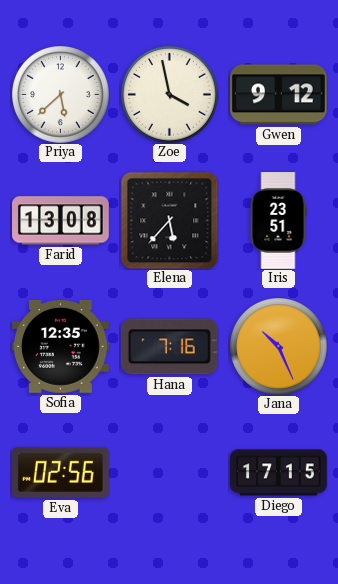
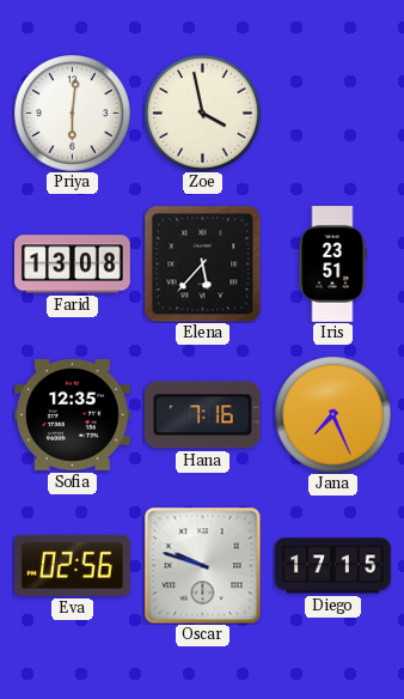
Priya: 5:38 -> 6:01 (73, 114)
Gwen: 9:12 -> none (279, 95)
Jana: 10:26 -> 7:26 (333, 415)
Oscar: none -> 9:48 (202, 565)
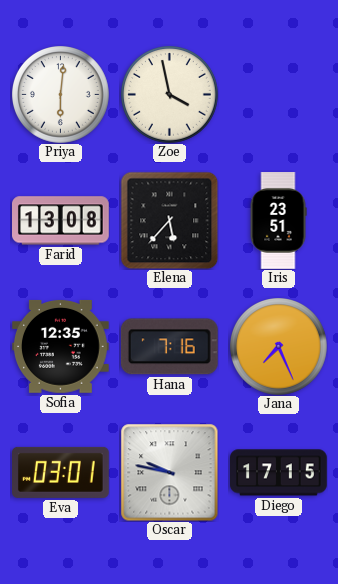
Eva: 02:56 -> 03:01 (61, 472)
Oscar: 9:48 -> 9:47 (169, 472)
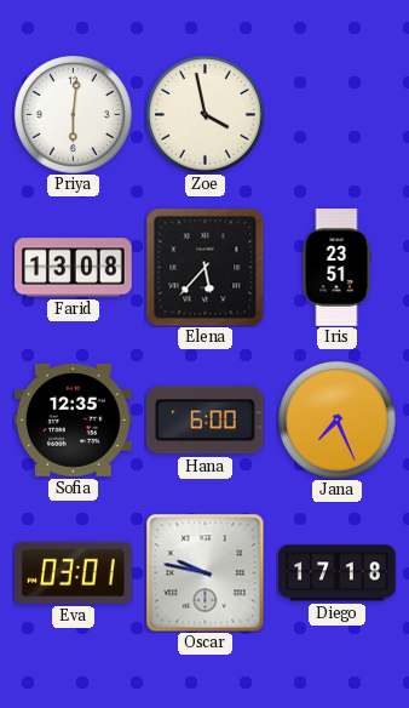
Hana: 7:16 -> 6:00 (204, 421)
Diego: 17:15 -> 17:18 (338, 573)
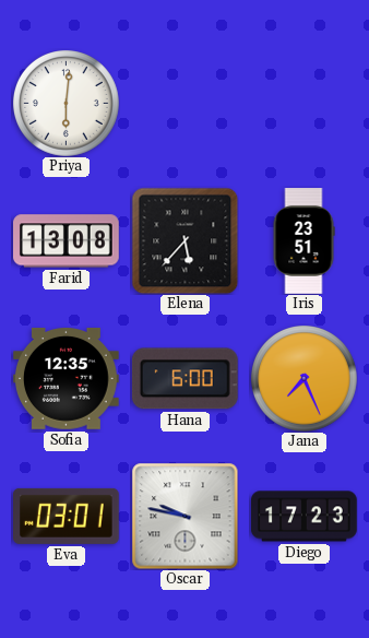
Zoe: 3:58 -> none (206, 115)
Diego: 17:18 -> 17:23 (305, 517)
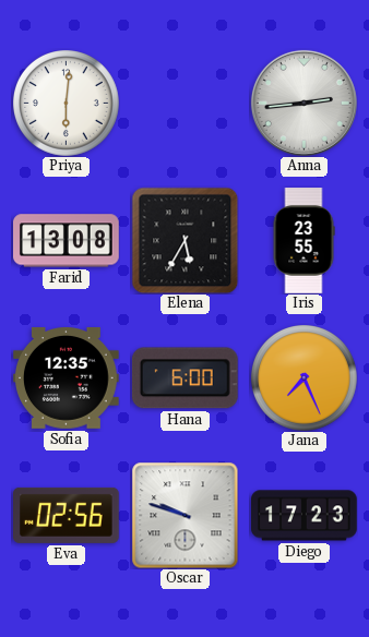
Anna: none -> 2:44 (303, 103)
Elena: 5:37 -> 5:35 (184, 240)
Iris: 23:51 -> 23:55 (303, 241)
Eva: 03:01 -> 02:56 (67, 515)
Oscar: 9:47 -> 9:48 (184, 515)
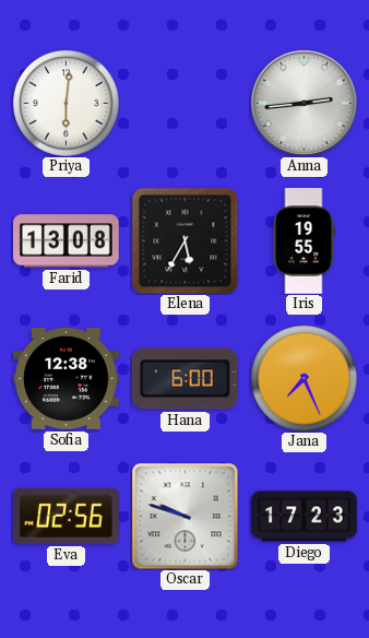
Iris: 23:55 -> 19:55 (303, 241)
Sofia: 12:35 -> 12:38 (67, 378)
